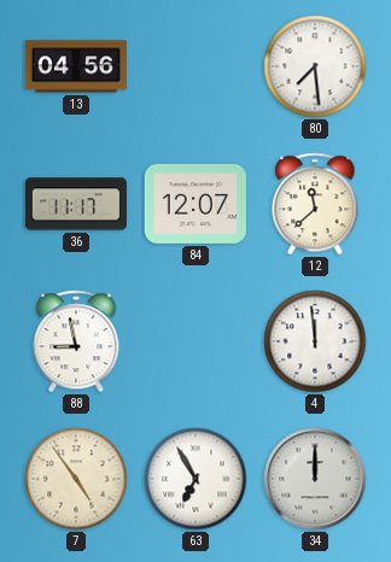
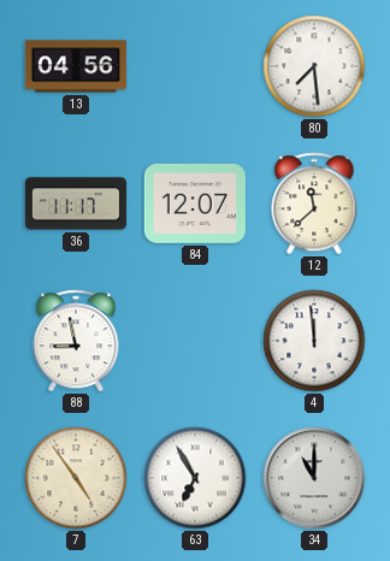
34: 12:00 -> 11:00 (314, 478)
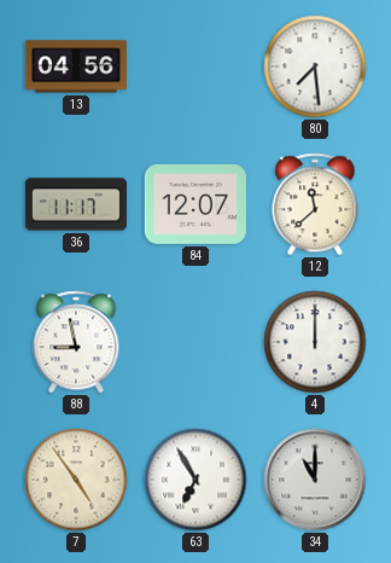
4: 11:59 -> 12:00 (315, 342)
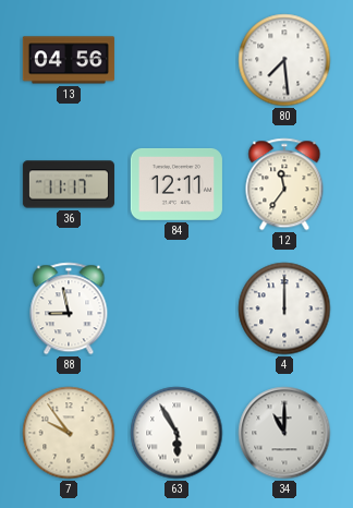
84: 12:07 -> 12:11 (176, 184)
12: 11:38 -> 11:36 (284, 184)
7: 4:54 -> 9:54 (69, 433)
63: 6:55 -> 5:55 (176, 433)
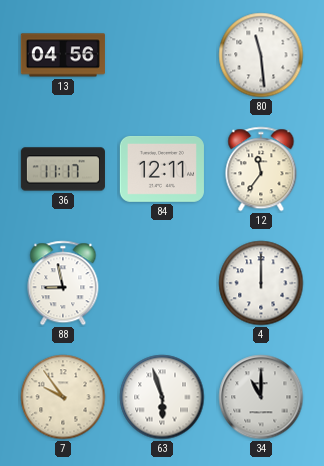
80: 7:29 -> 11:29 (261, 55)
63: 5:55 -> 5:57 (162, 397)
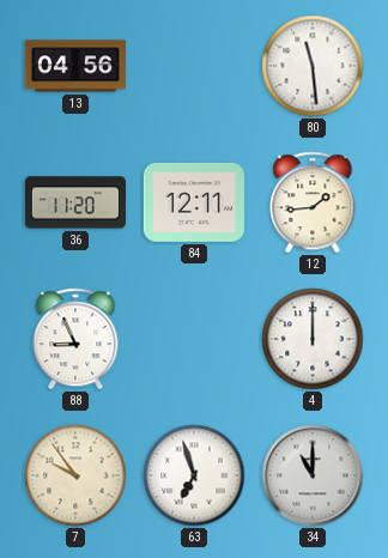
36: 11:17 -> 11:20 (75, 202)
12: 11:36 -> 1:44 (313, 202)
88: 8:58 -> 8:56 (75, 339)
63: 5:57 -> 6:57 (194, 475)
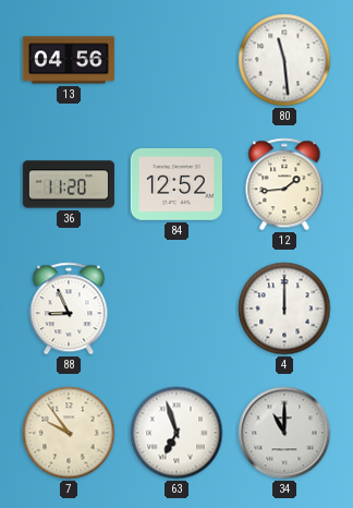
84: 12:11 -> 12:52 (176, 184)
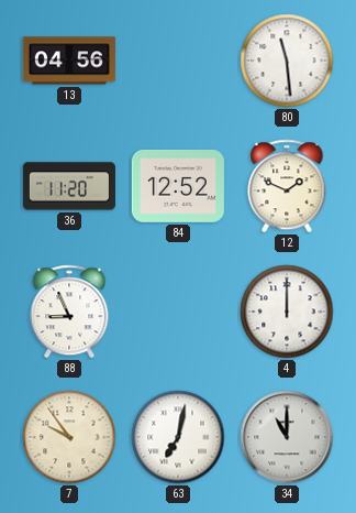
12: 1:44 -> 1:49 (287, 186)
63: 6:57 -> 7:02 (178, 437)
